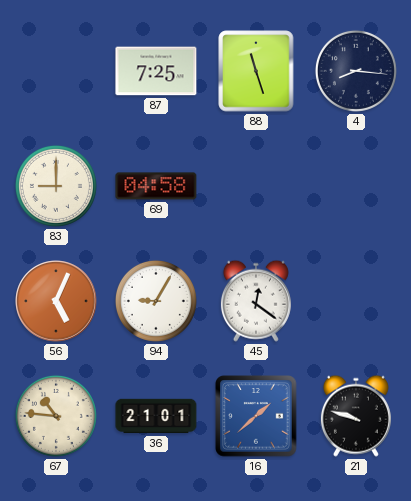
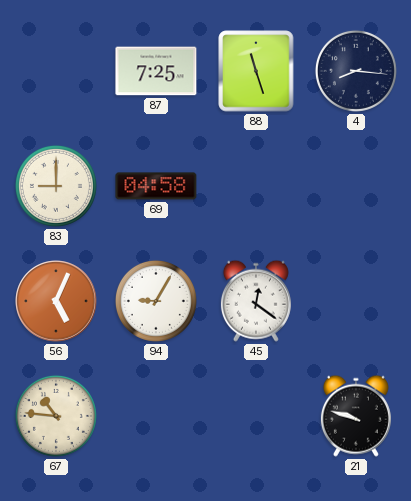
36: 21:01 -> none (156, 416)
16: 1:38 -> none (256, 416)
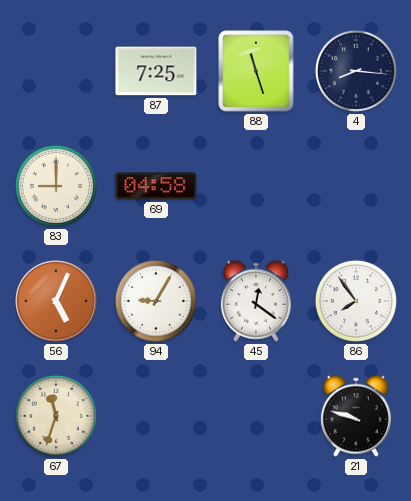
86: none -> 7:54 (356, 301)
67: 10:46 -> 11:33 (56, 416)
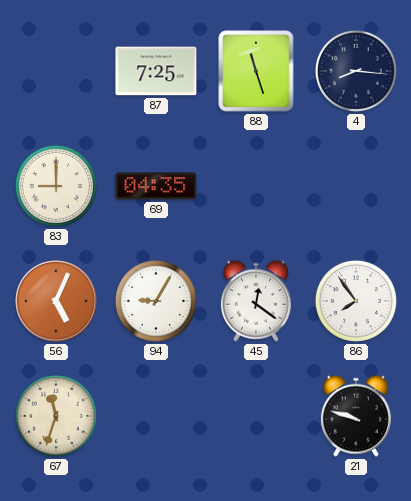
69: 04:58 -> 04:35 (156, 186)
